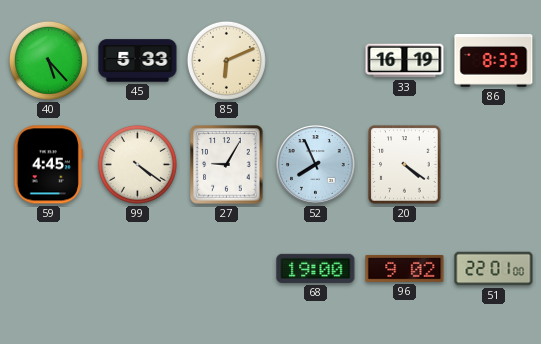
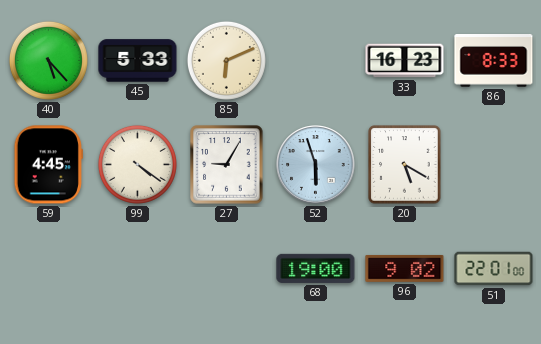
33: 16:19 -> 16:23 (405, 61)
52: 7:56 -> 5:57 (316, 165)
20: 4:21 -> 5:20 (405, 165)
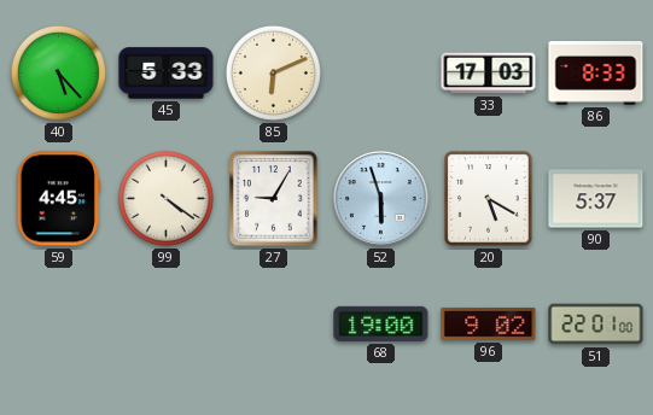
33: 16:23 -> 17:03 (489, 74)
90: none -> 5:37 (596, 199)
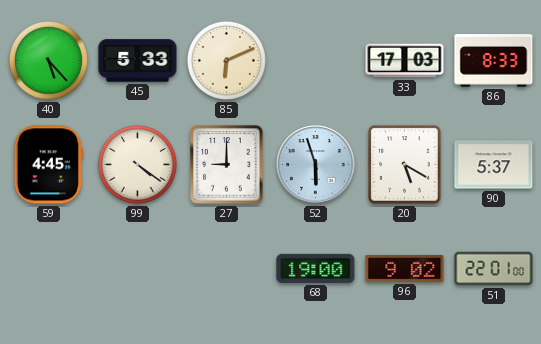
27: 9:05 -> 9:00 (227, 165)
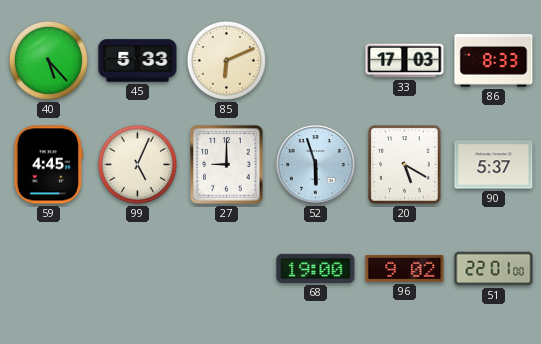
99: 4:21 -> 5:04 (137, 164)
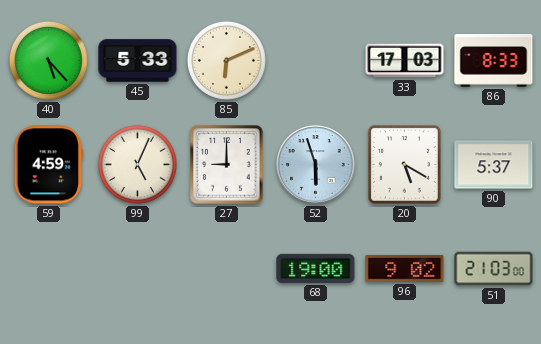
59: 4:45 -> 4:59 (48, 165)
51: 22:01 -> 21:03 (494, 269)
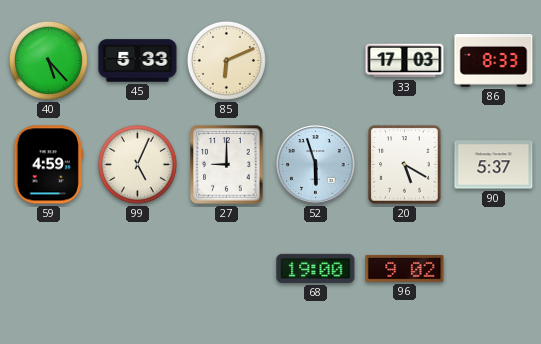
51: 21:03 -> none (494, 269)
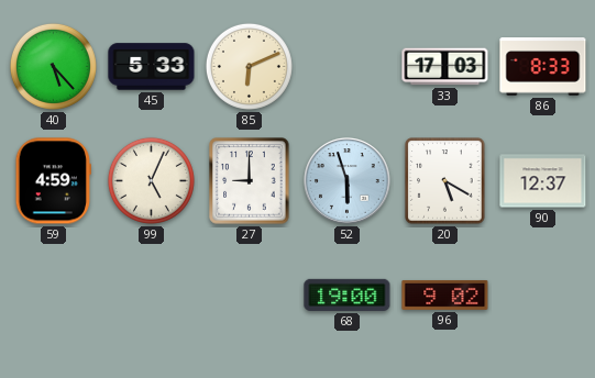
90: 5:37 -> 12:37 (543, 181)
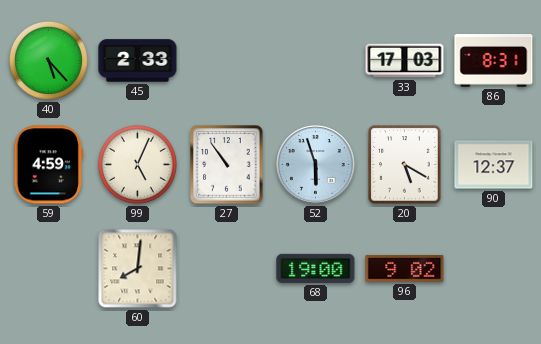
45: 5:33 -> 2:33 (138, 61)
85: 6:11 -> none (249, 66)
86: 8:33 -> 8:31 (494, 61)
27: 9:00 -> 10:54 (227, 165)
60: none -> 8:01 (138, 269)
